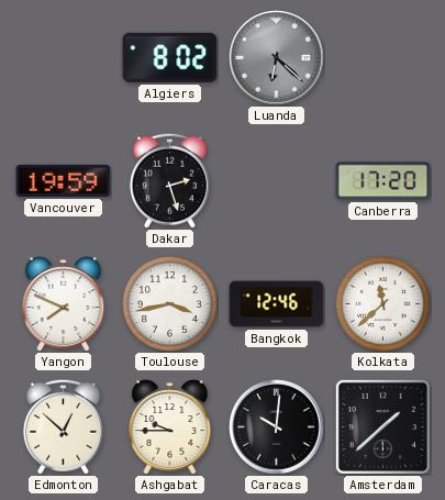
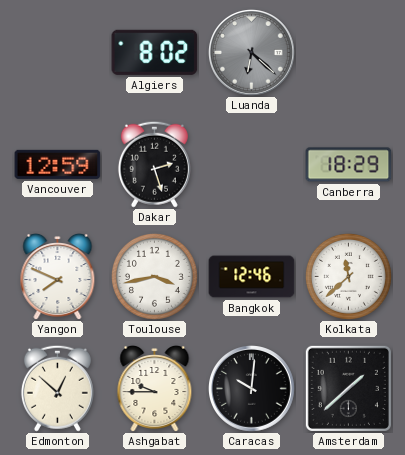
Vancouver: 19:59 -> 12:59 (58, 164)
Canberra: 17:20 -> 18:29 (349, 165)
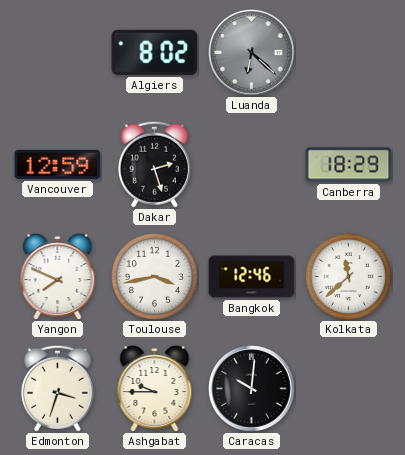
Edmonton: 12:52 -> 3:33 (57, 388)
Amsterdam: 1:38 -> none (348, 388)
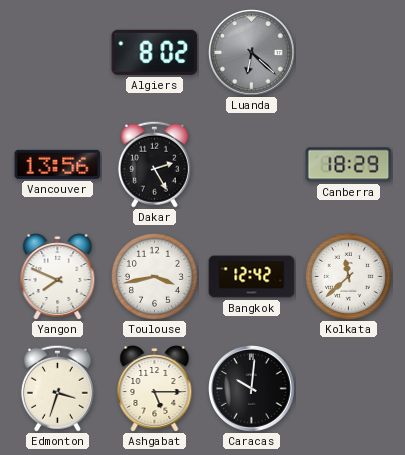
Vancouver: 12:59 -> 13:56 (58, 164)
Dakar: 2:27 -> 2:25 (154, 164)
Bangkok: 12:46 -> 12:42 (252, 277)
Ashgabat: 9:45 -> 5:15 (155, 388)
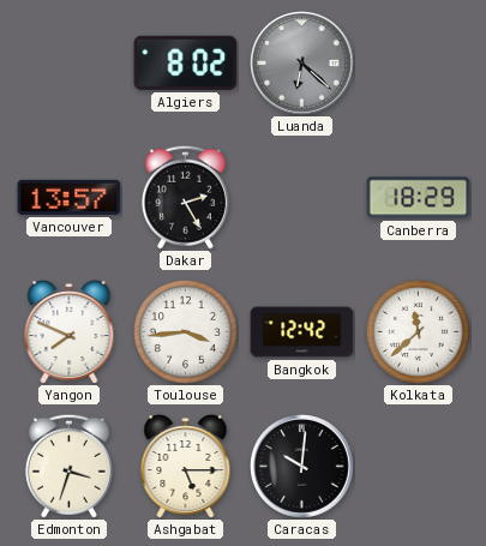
Vancouver: 13:56 -> 13:57 (70, 197)
Toulouse: 3:43 -> 3:44 (185, 331)
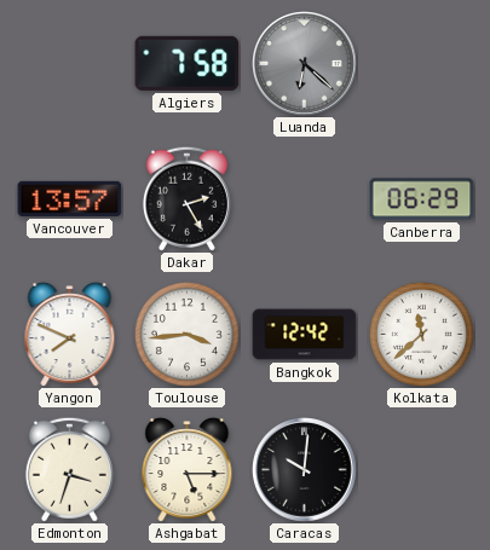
Algiers: 8:02 -> 7:58 (188, 63)
Canberra: 18:29 -> 06:29 (422, 199)
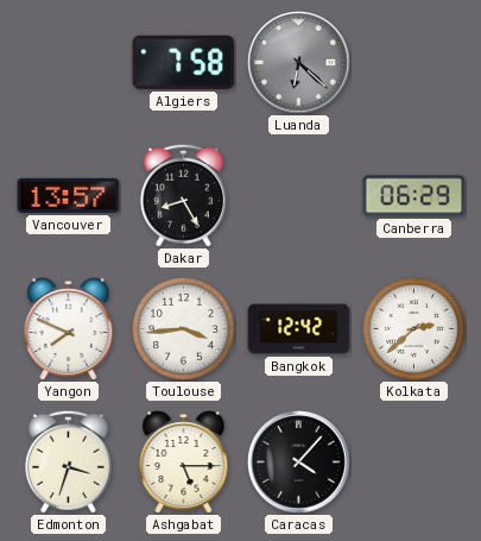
Dakar: 2:25 -> 8:25 (183, 195)
Kolkata: 11:38 -> 2:38 (413, 328)
Caracas: 10:01 -> 4:07 (299, 463)
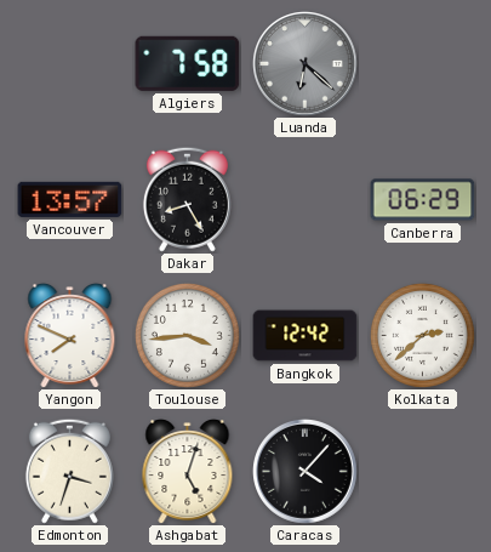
Ashgabat: 5:15 -> 5:03 (188, 471)
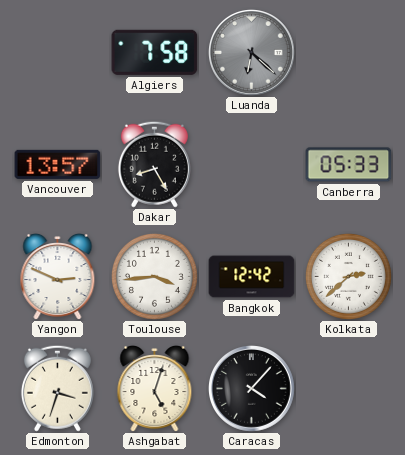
Canberra: 06:29 -> 05:33 (349, 165)
Yangon: 7:49 -> 2:49 (58, 276)
